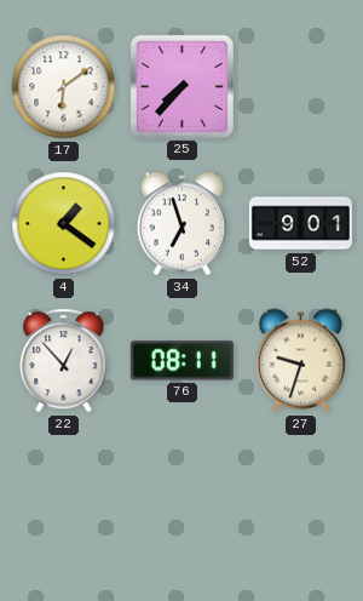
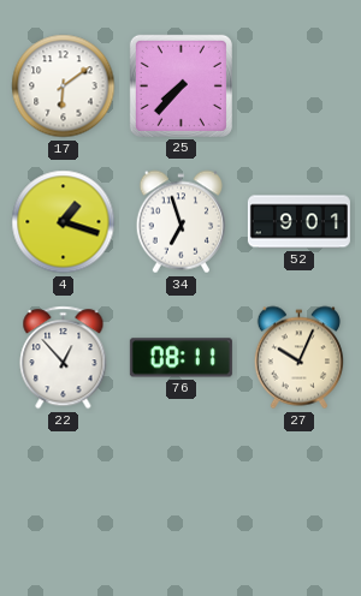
4: 1:21 -> 1:18 (64, 222)
27: 9:33 -> 10:04 (298, 358)
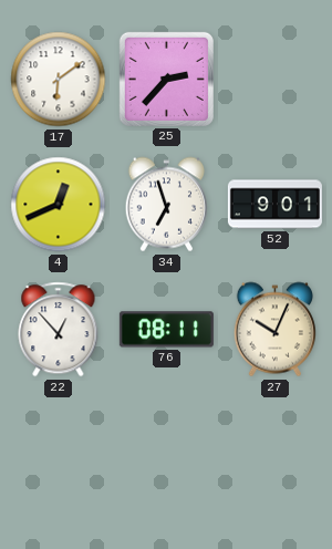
25: 7:37 -> 2:37 (166, 79)
4: 1:18 -> 12:41 (59, 205)
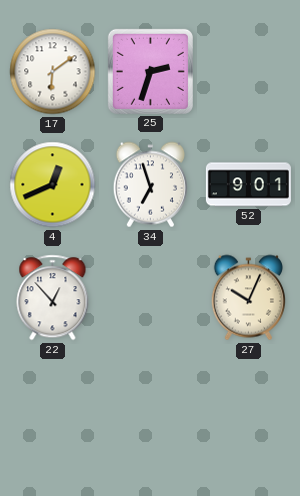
25: 2:37 -> 2:33 (150, 71)
76: 08:11 -> none (166, 330)
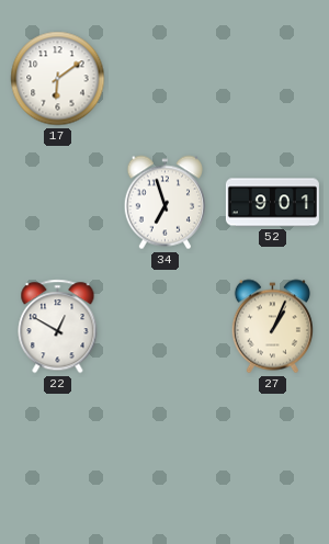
25: 2:33 -> none (150, 71)
4: 12:41 -> none (53, 185)
22: 12:53 -> 12:50 (58, 327)
27: 10:04 -> 1:04 (272, 327)
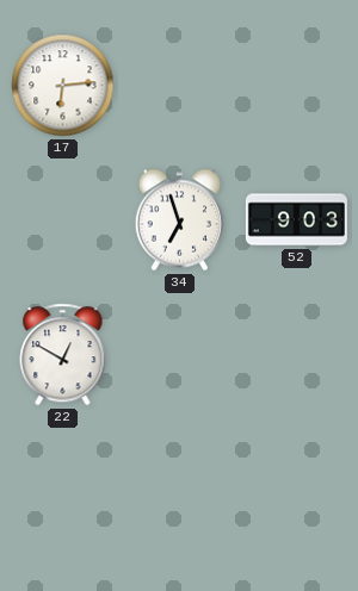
17: 6:09 -> 6:14 (63, 86)
52: 9:01 -> 9:03 (296, 220)
27: 1:04 -> none (272, 327)
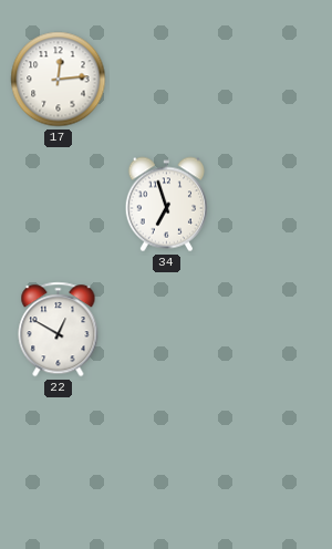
17: 6:14 -> 12:14 (59, 80)
52: 9:03 -> none (296, 220)
